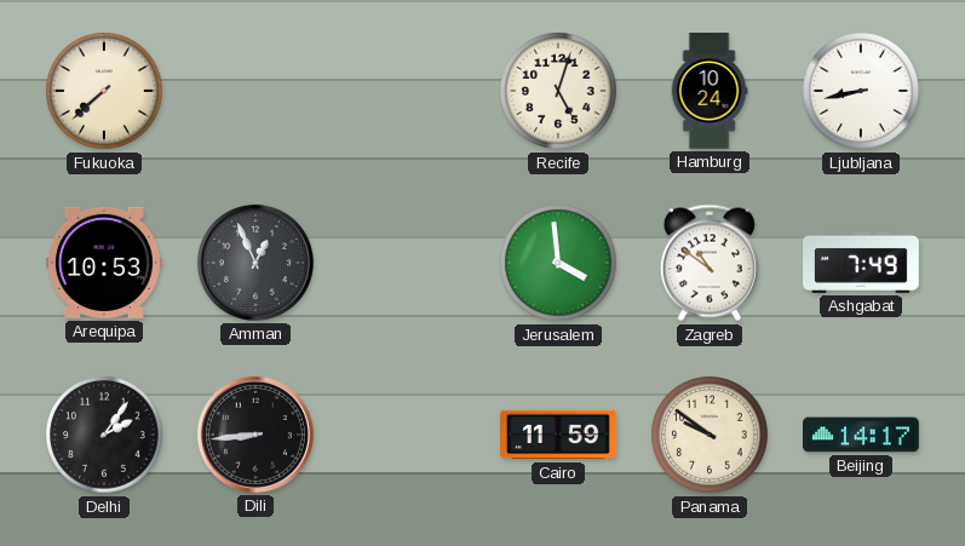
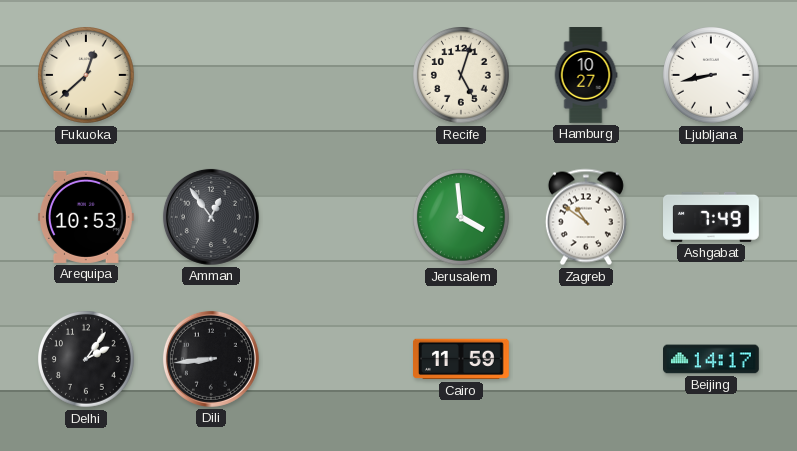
Fukuoka: 7:38 -> 12:38 (87, 76)
Hamburg: 10:24 -> 10:27 (586, 75)
Amman: 12:56 -> 12:54 (211, 217)
Panama: 9:51 -> none (711, 436)
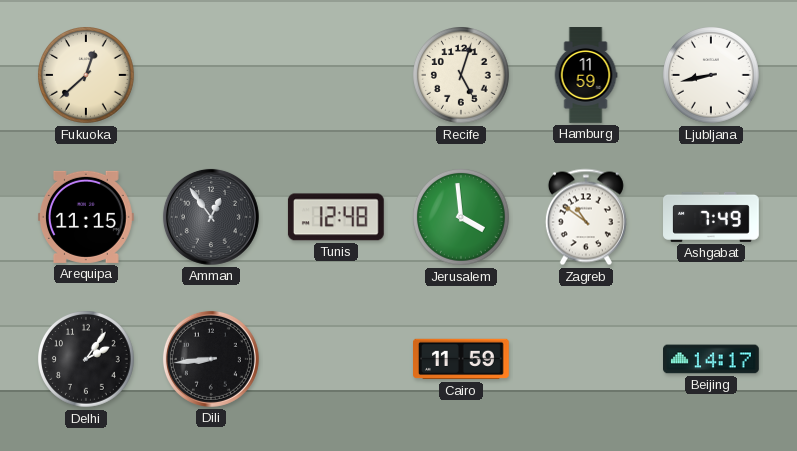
Hamburg: 10:27 -> 11:59 (586, 75)
Arequipa: 10:53 -> 11:15 (86, 217)
Tunis: none -> 12:48 (336, 217)
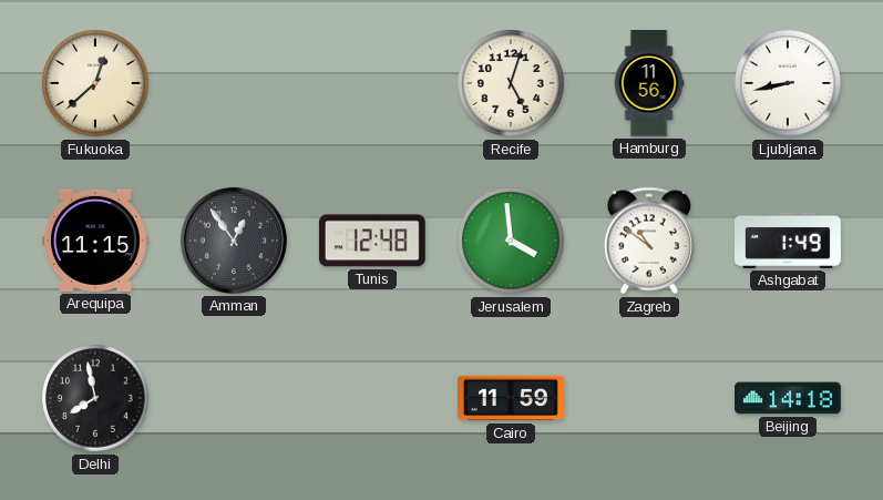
Hamburg: 11:59 -> 11:56 (649, 83)
Ashgabat: 7:49 -> 1:49 (789, 241)
Delhi: 2:06 -> 7:58 (96, 399)
Dili: 8:44 -> none (211, 359)
Beijing: 14:17 -> 14:18 (789, 398)
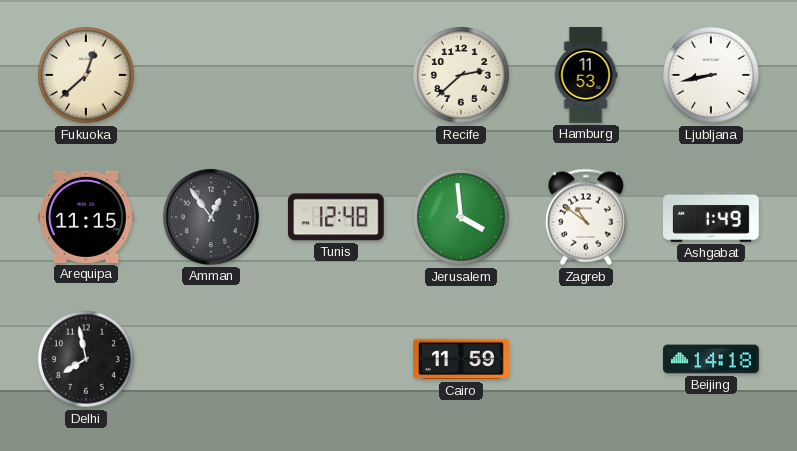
Recife: 5:03 -> 2:38 (462, 76)
Hamburg: 11:56 -> 11:53 (586, 75)
